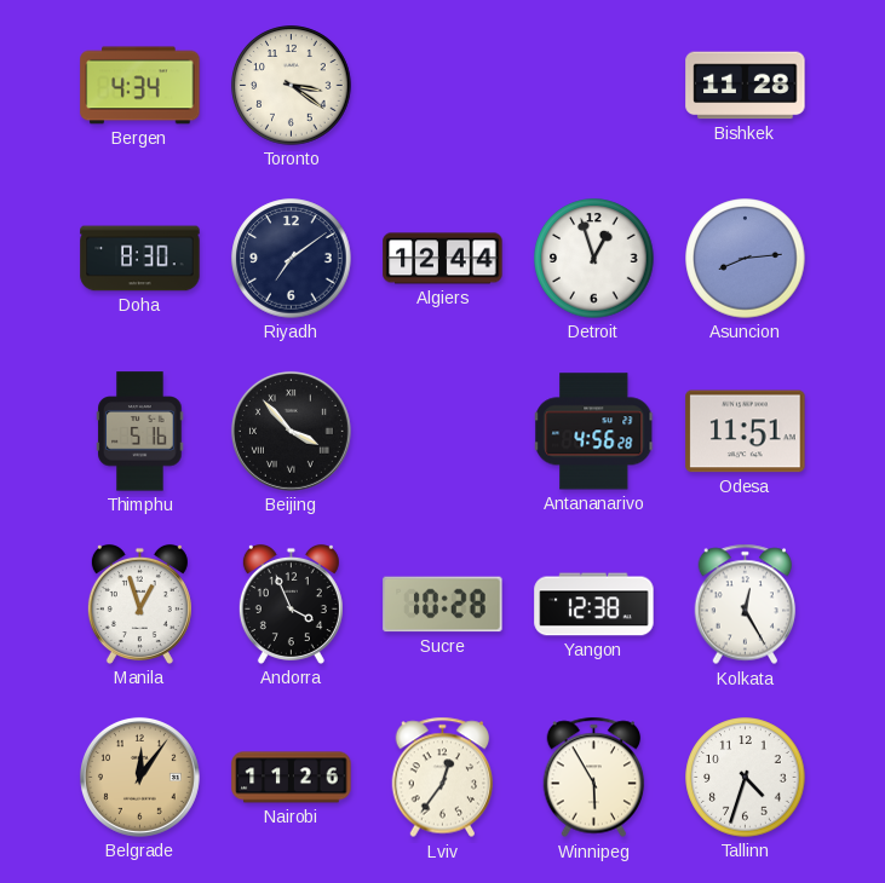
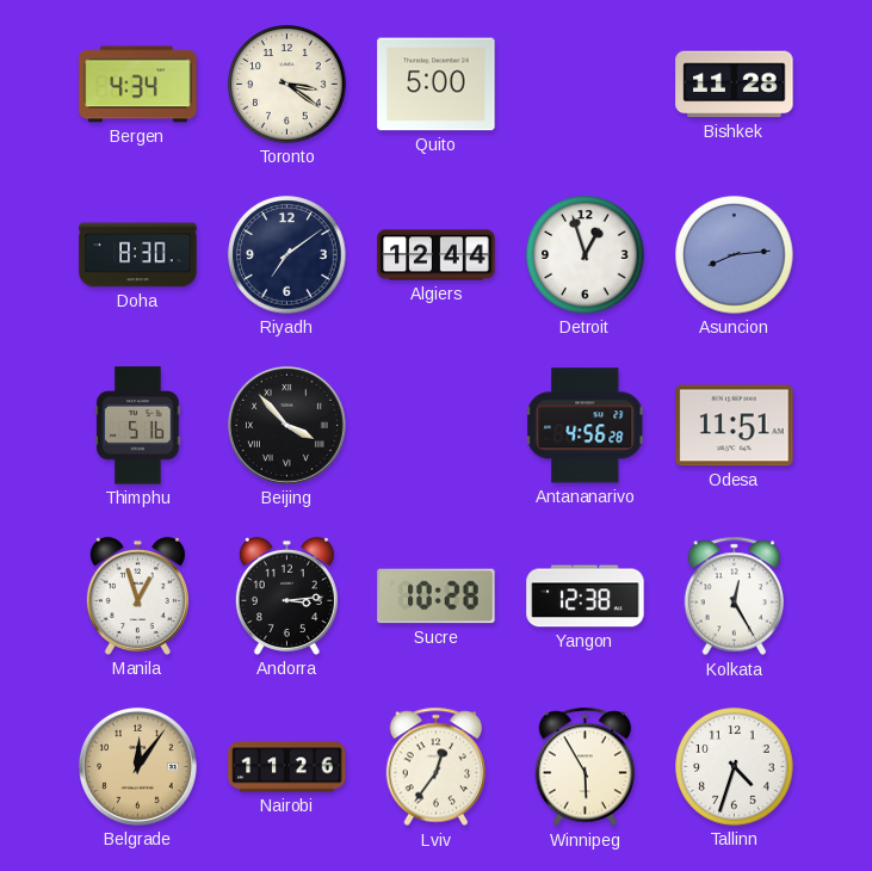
Quito: none -> 5:00 (437, 85)
Andorra: 3:56 -> 3:14 (286, 595)
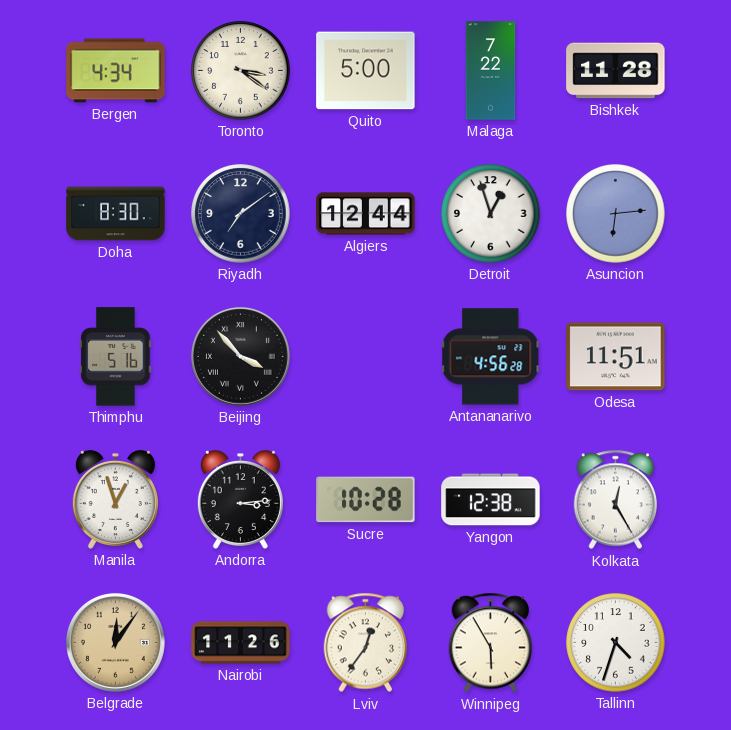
Malaga: none -> 7:22 (491, 71)
Asuncion: 8:14 -> 6:14 (616, 214)
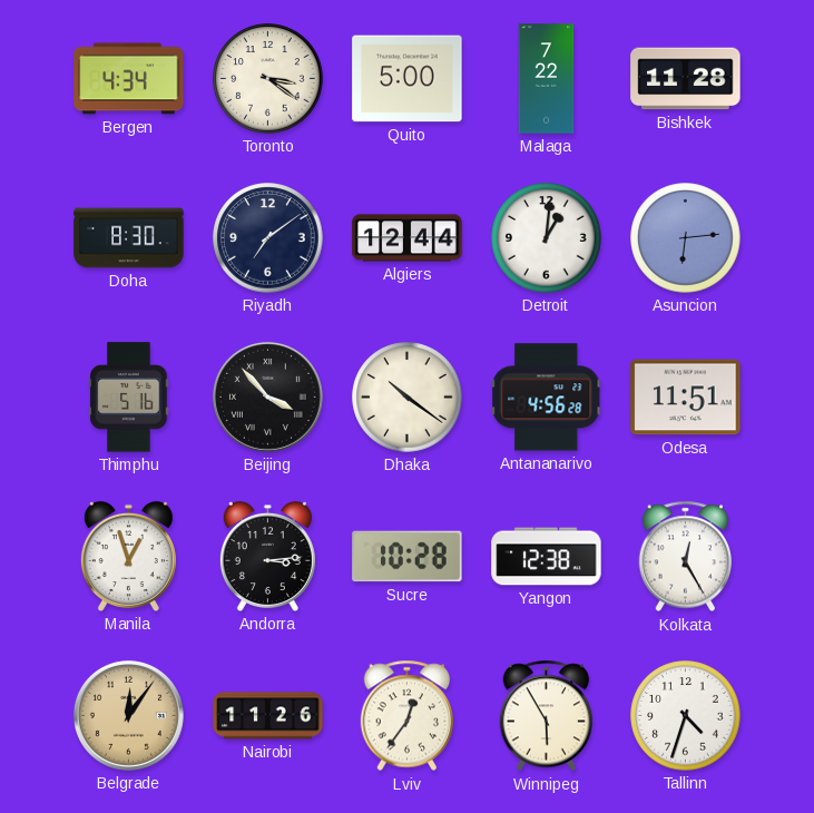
Detroit: 12:57 -> 1:01 (547, 238)
Dhaka: none -> 10:21 (408, 398)
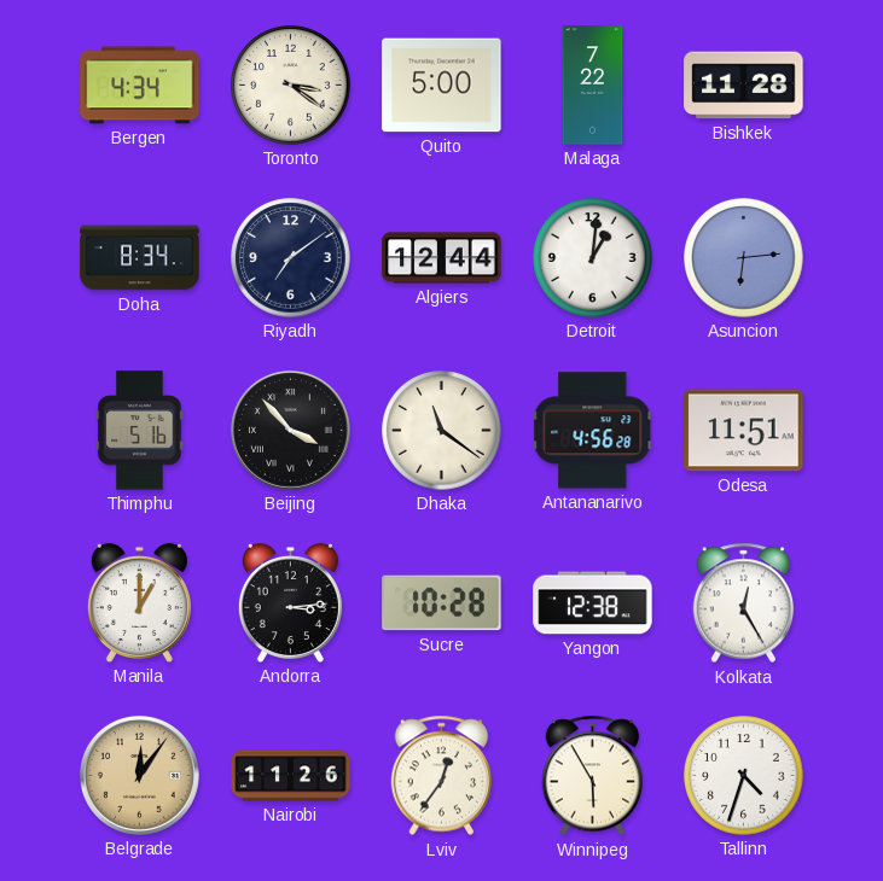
Doha: 8:30 -> 8:34 (140, 258)
Dhaka: 10:21 -> 11:21 (442, 431)
Manila: 12:57 -> 1:00 (139, 602)
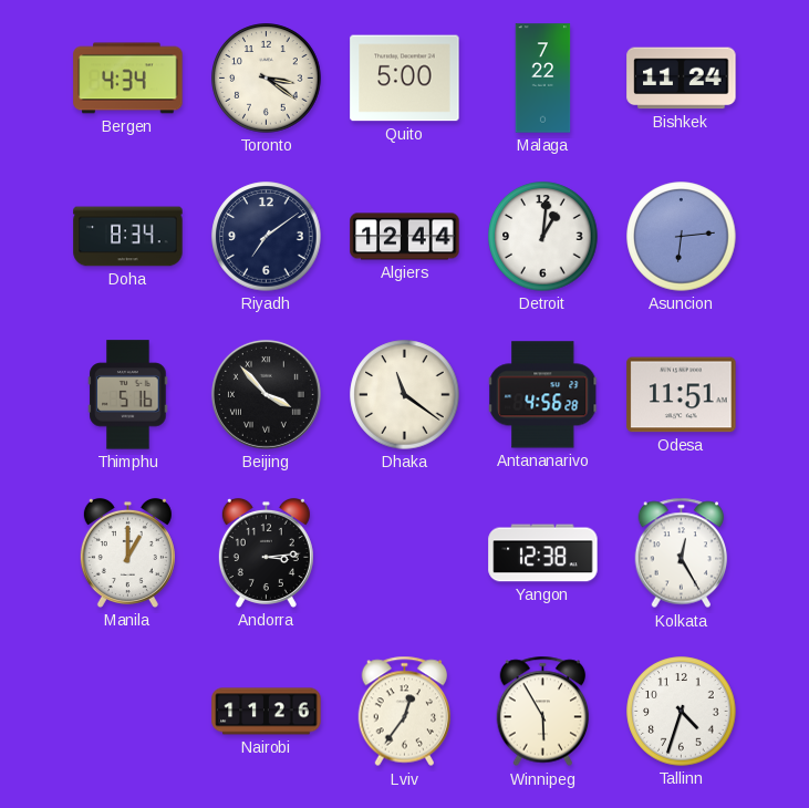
Bishkek: 11:28 -> 11:24 (682, 79)
Sucre: 10:28 -> none (442, 603)
Belgrade: 12:06 -> none (139, 775)
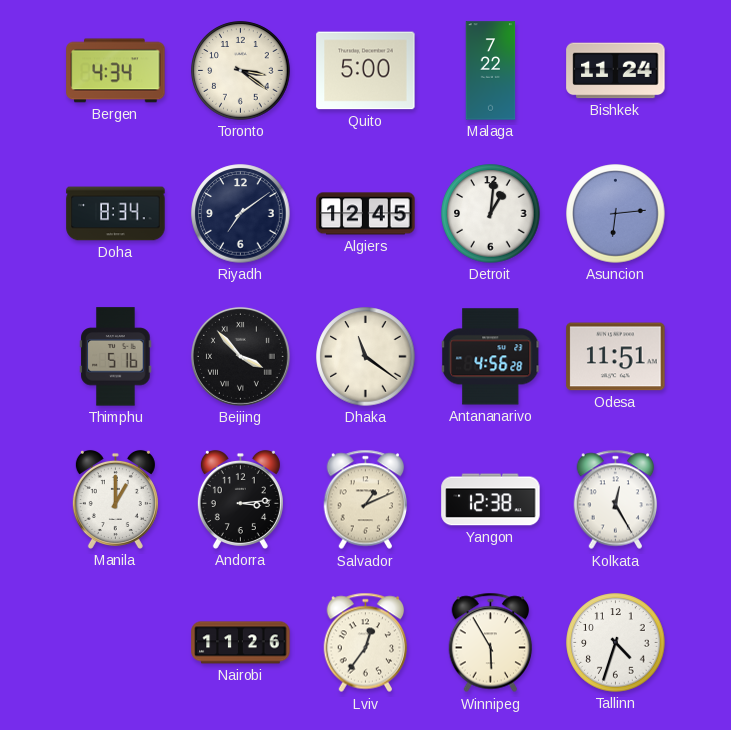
Algiers: 12:44 -> 12:45 (366, 214)
Salvador: none -> 1:11 (366, 500)
